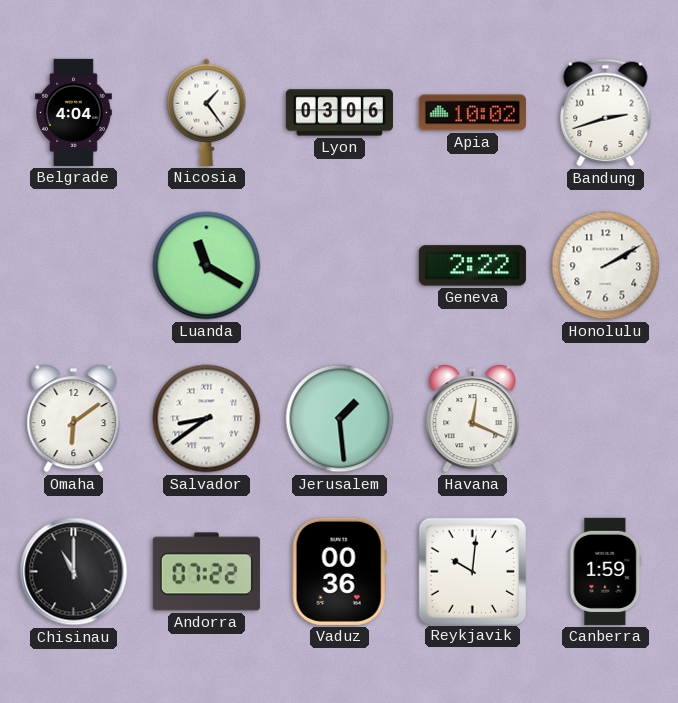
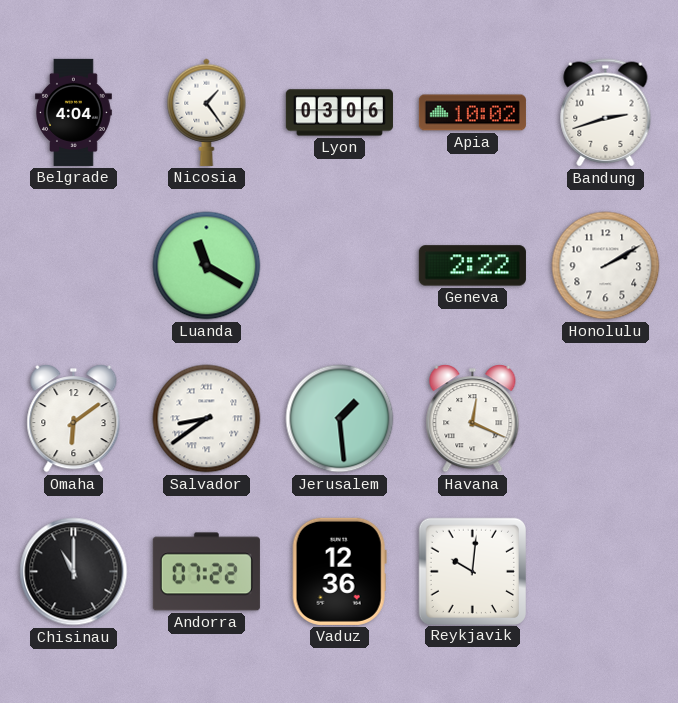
Vaduz: 00:36 -> 12:36 (339, 571)
Canberra: 1:59 -> none (606, 571)
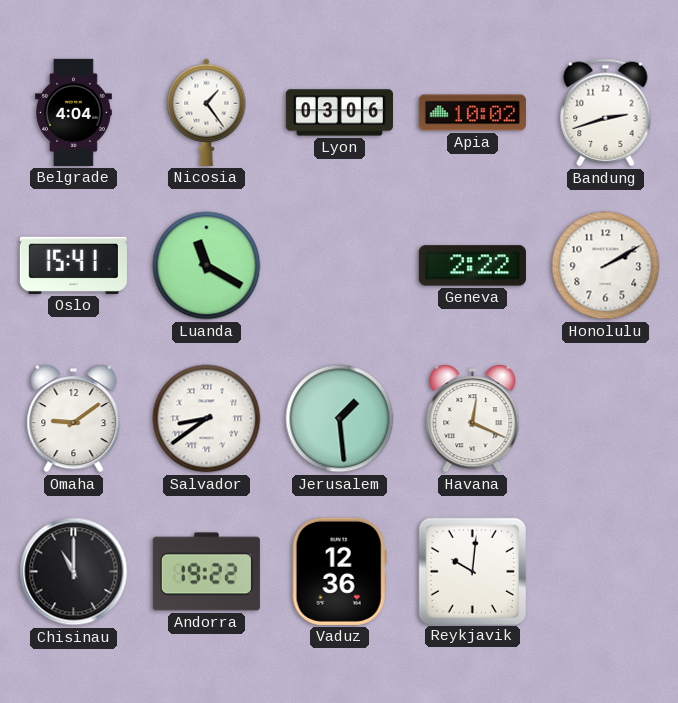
Oslo: none -> 15:41 (73, 265)
Omaha: 6:09 -> 9:09 (74, 419)
Andorra: 07:22 -> 19:22 (206, 572)
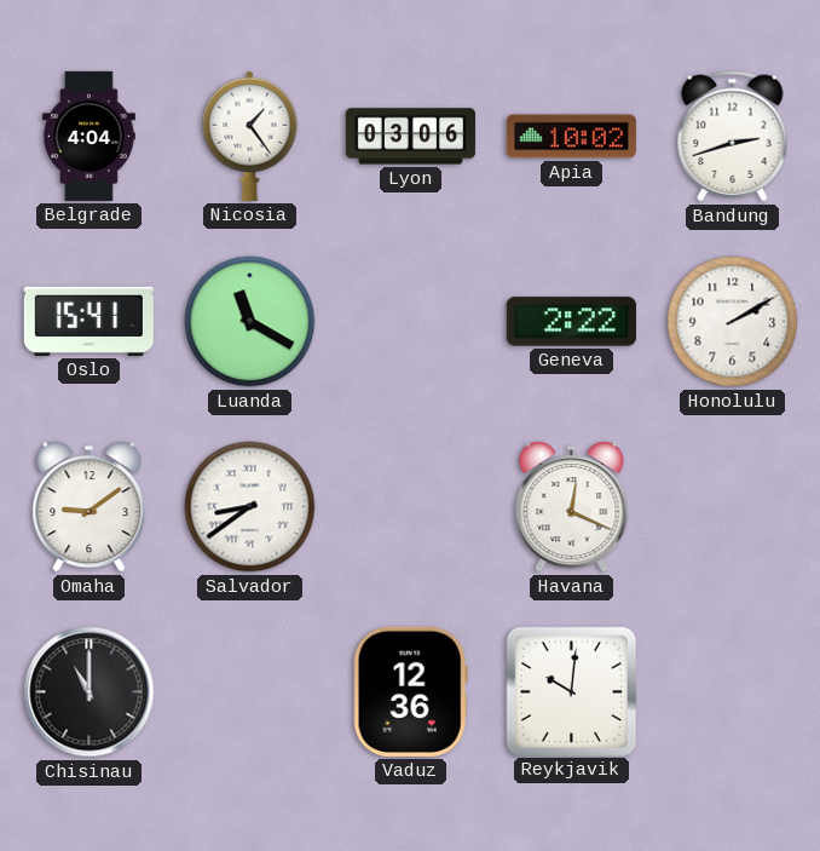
Jerusalem: 1:29 -> none (340, 419)
Andorra: 19:22 -> none (206, 572)
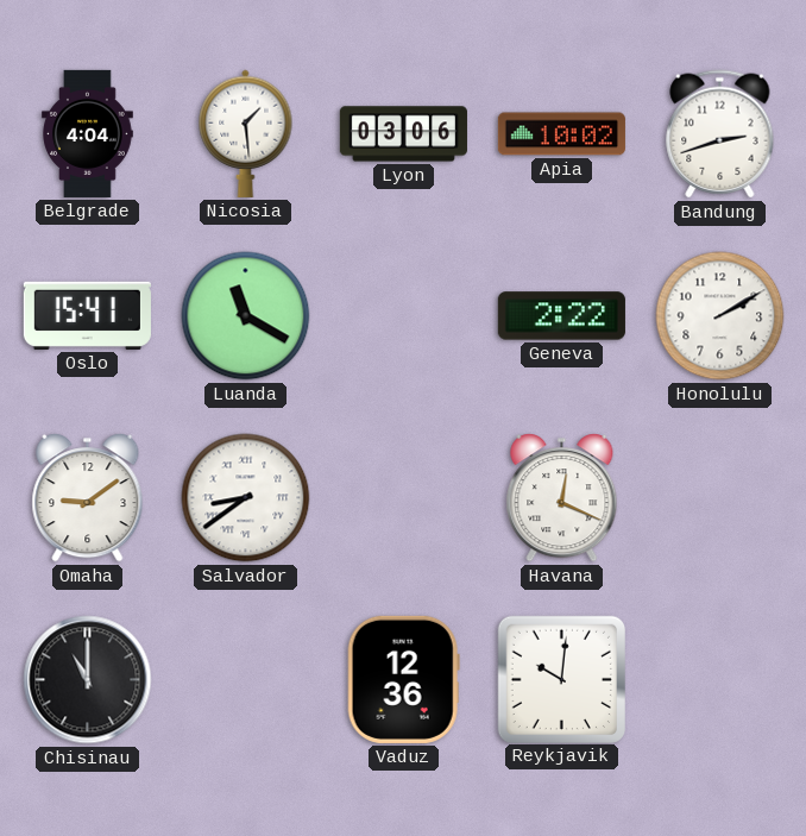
Nicosia: 1:24 -> 1:29 (246, 133)
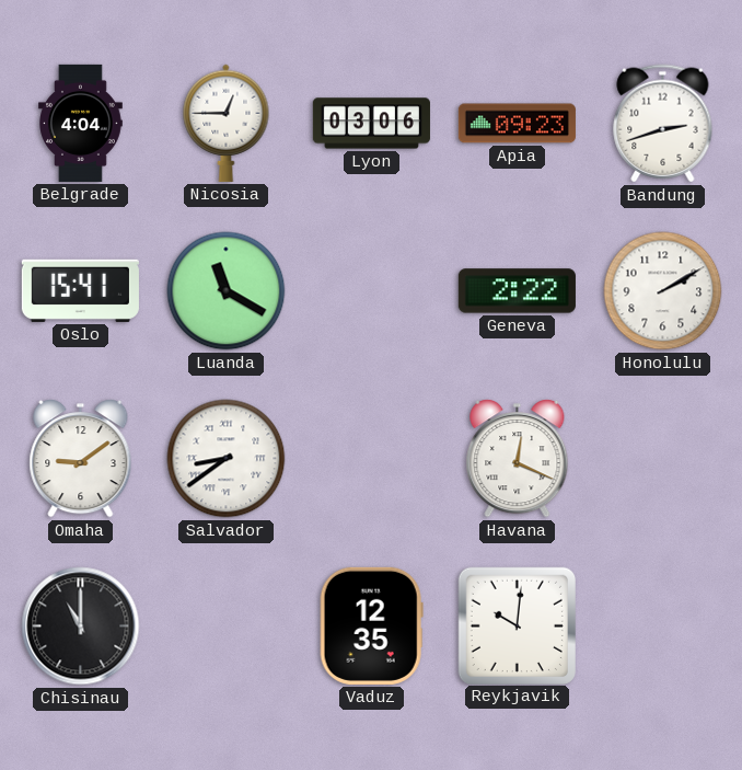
Nicosia: 1:29 -> 12:45 (227, 123)
Apia: 10:02 -> 09:23 (517, 124)
Vaduz: 12:36 -> 12:35 (371, 625)
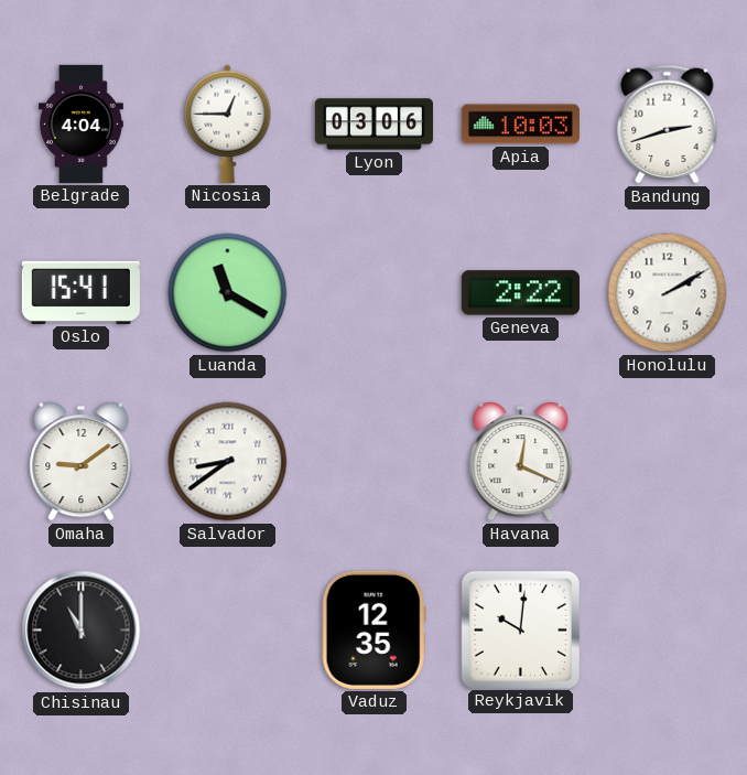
Apia: 09:23 -> 10:03 (520, 125)
